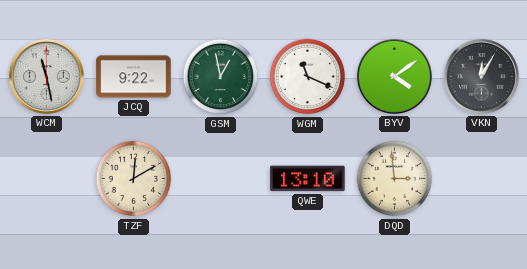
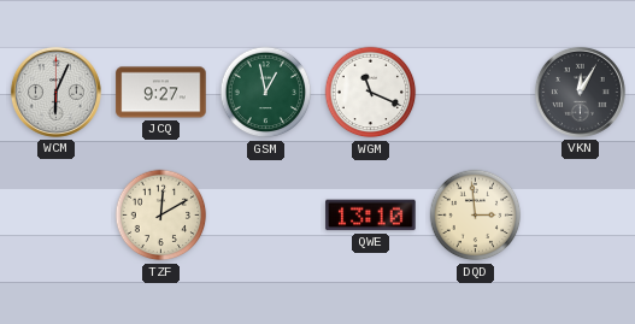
WCM: 11:28 -> 6:04 (55, 92)
JCQ: 9:22 -> 9:27 (161, 93)
BYV: 4:09 -> none (394, 76)
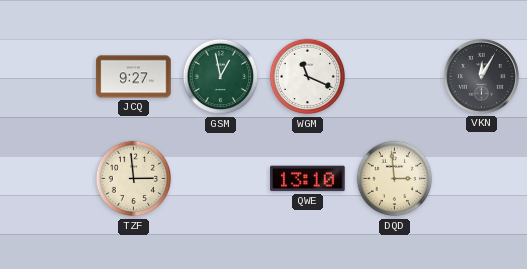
WCM: 6:04 -> none (55, 92)
TZF: 12:10 -> 2:59 (134, 179)
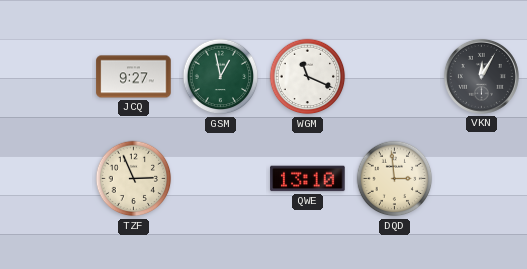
TZF: 2:59 -> 2:56 (134, 179)
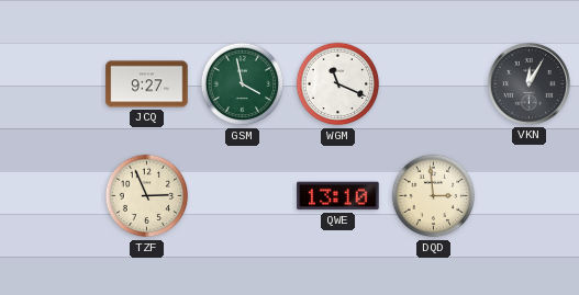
GSM: 12:58 -> 3:58 (243, 84)
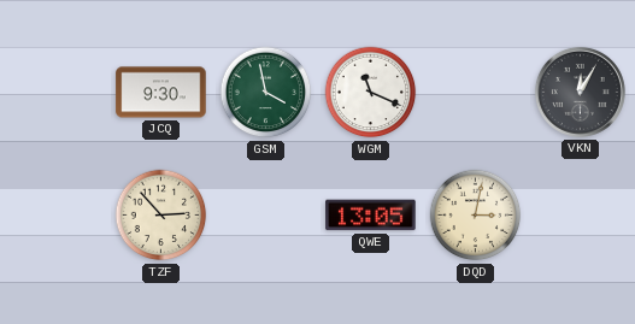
JCQ: 9:27 -> 9:30 (161, 93)
TZF: 2:56 -> 2:53 (161, 216)
QWE: 13:10 -> 13:05 (371, 216)
DQD: 2:59 -> 3:02 (476, 216)
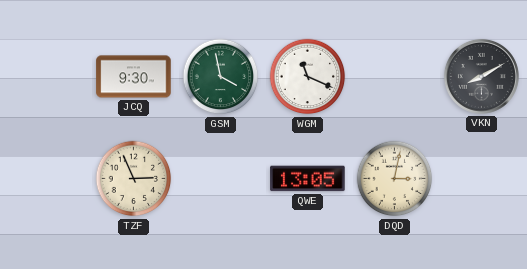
VKN: 12:05 -> 8:10 (481, 76)
TZF: 2:53 -> 2:56 (134, 179)
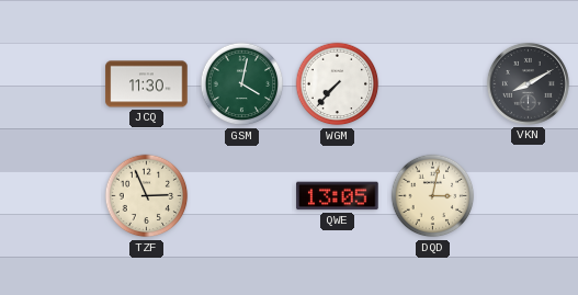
JCQ: 9:30 -> 11:30 (147, 84)
GSM: 3:58 -> 4:02 (242, 84)
WGM: 11:19 -> 7:37 (338, 84)
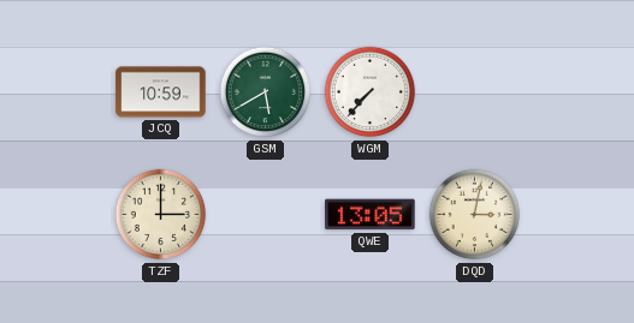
JCQ: 11:30 -> 10:59 (161, 92)
GSM: 4:02 -> 5:40 (266, 92)
VKN: 8:10 -> none (528, 83)
TZF: 2:56 -> 3:00 (161, 215)
